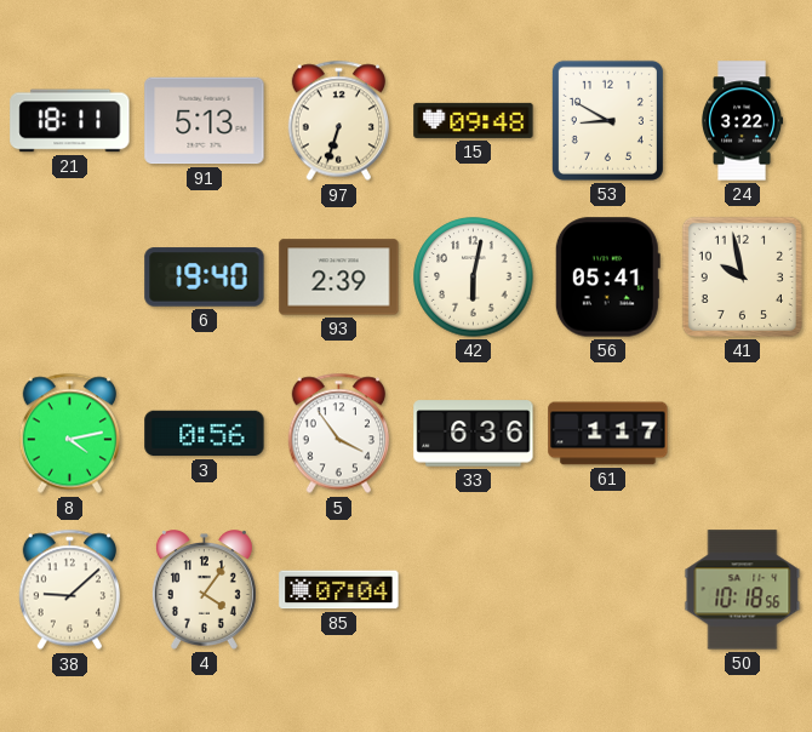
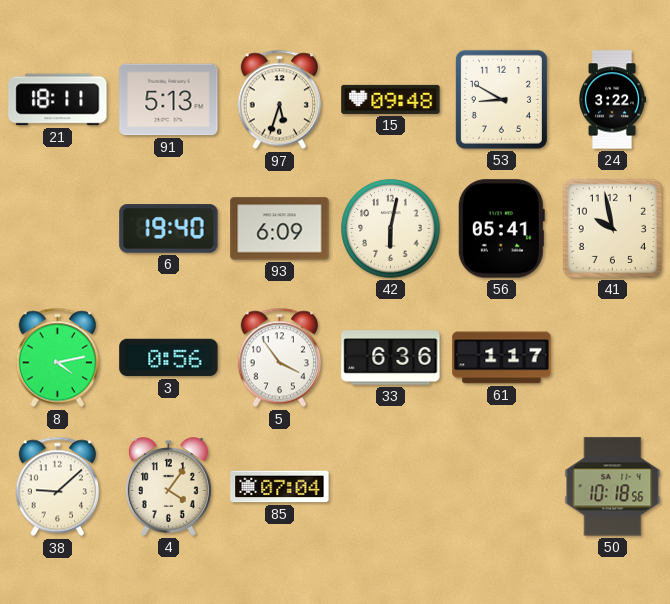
97: 6:33 -> 5:33 (279, 100)
93: 2:39 -> 6:09 (280, 229)
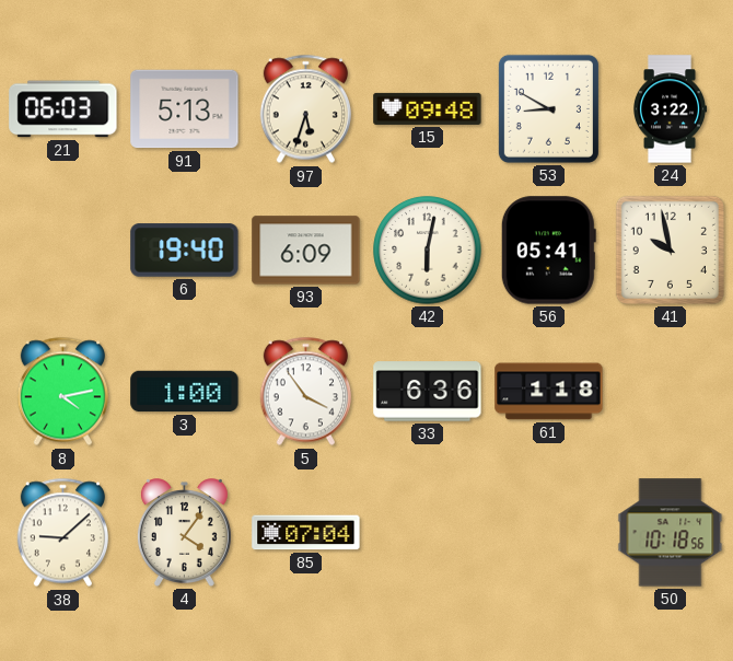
21: 18:11 -> 06:03 (63, 109)
3: 0:56 -> 1:00 (185, 392)
61: 1:17 -> 1:18 (549, 392)
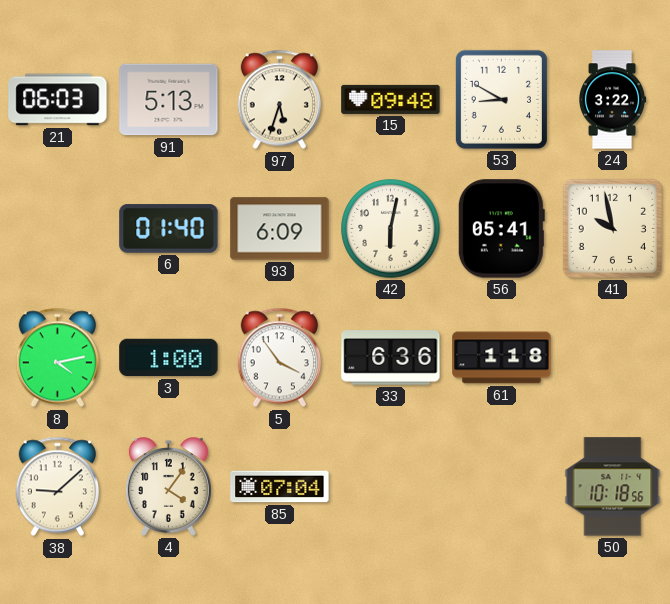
6: 19:40 -> 01:40 (169, 229)
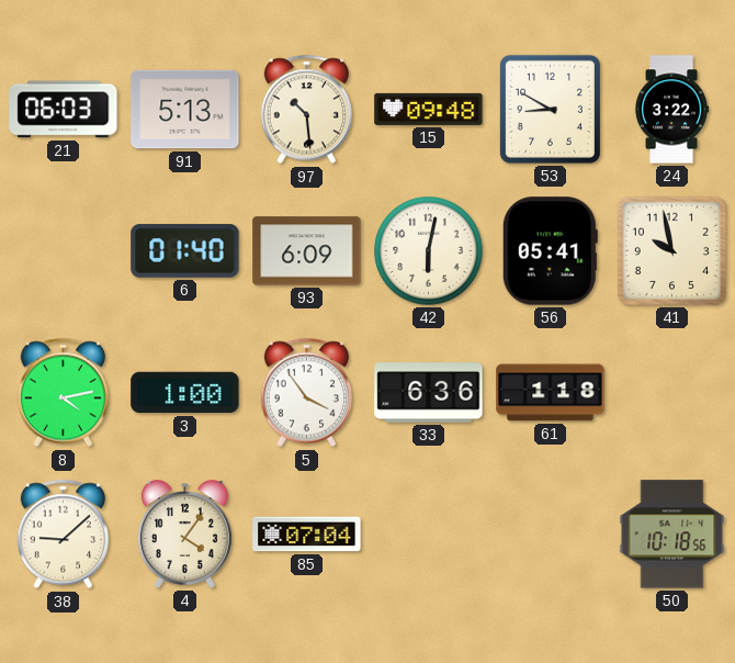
97: 5:33 -> 10:29 (306, 110)
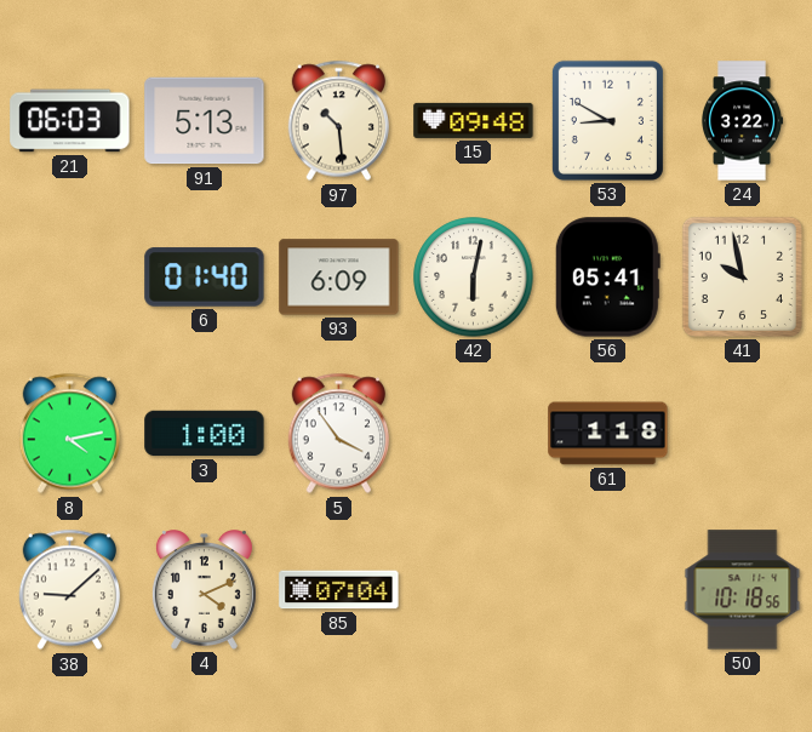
33: 6:36 -> none (429, 393)
4: 4:06 -> 4:11 (204, 590)
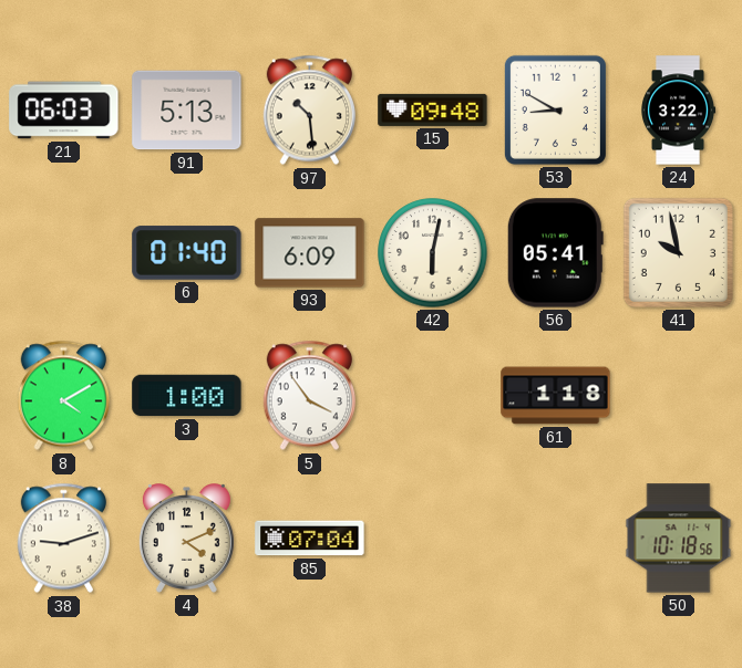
8: 4:13 -> 4:10 (63, 396)
38: 9:08 -> 9:12 (63, 539)
